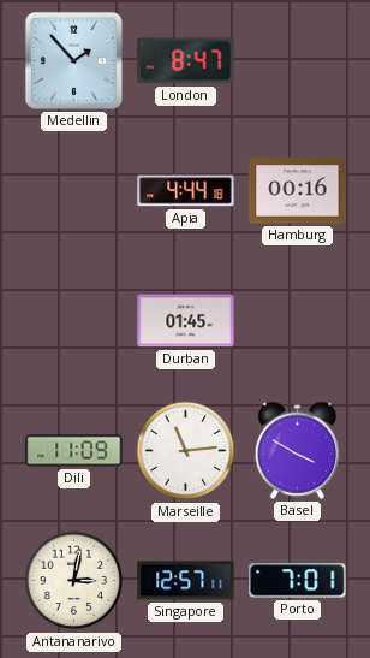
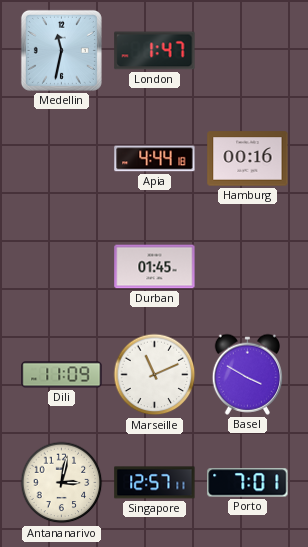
Medellin: 1:53 -> 11:32 (61, 50)
London: 8:47 -> 1:47 (155, 51)
Marseille: 11:14 -> 11:11 (155, 375)
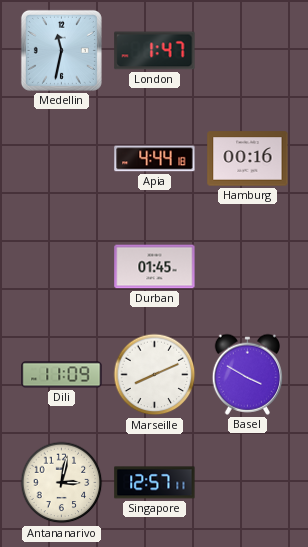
Marseille: 11:11 -> 8:11 (155, 375)
Porto: 7:01 -> none (248, 483)
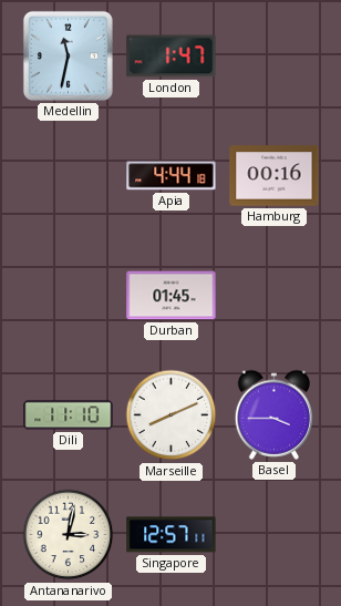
Dili: 11:09 -> 11:10 (69, 415)
Basel: 3:50 -> 3:45 (273, 414)
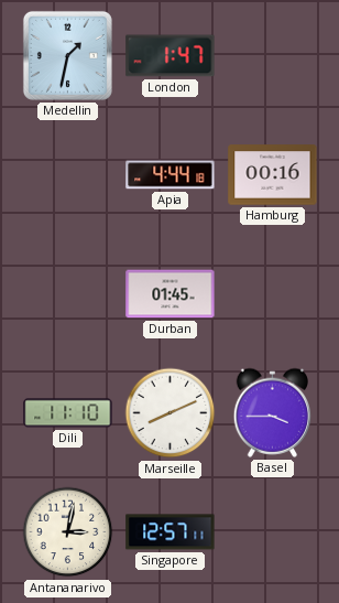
Medellin: 11:32 -> 1:32 (67, 55)
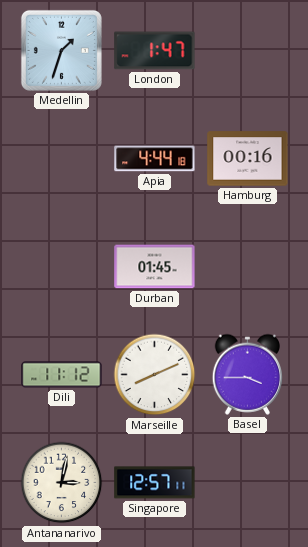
Medellin: 1:32 -> 1:33 (61, 50)
Dili: 11:10 -> 11:12 (62, 375)
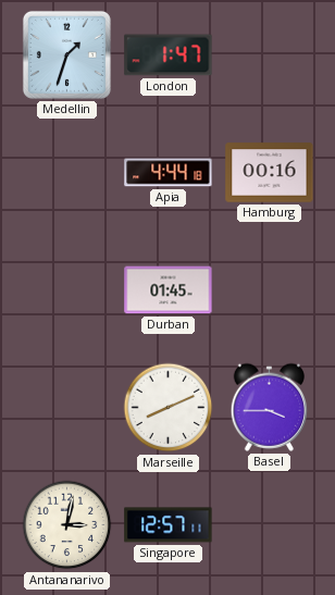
Dili: 11:12 -> none (62, 375)
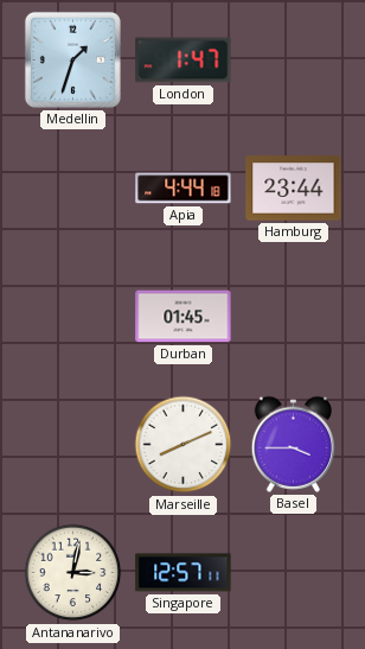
Hamburg: 00:16 -> 23:44 (294, 189)
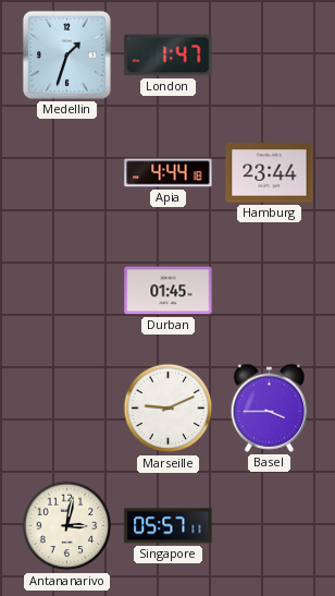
Marseille: 8:11 -> 9:11 (169, 409)
Singapore: 12:57 -> 05:57 (169, 526)
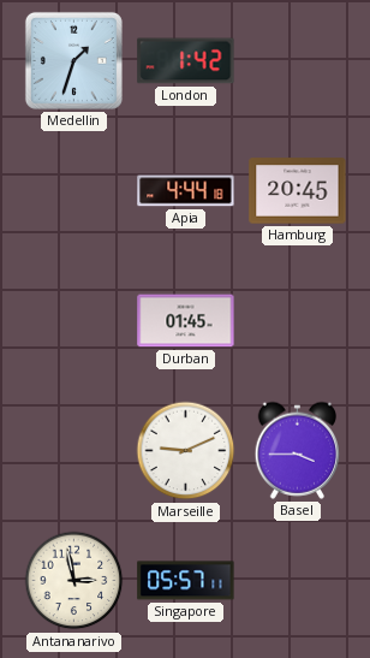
London: 1:47 -> 1:42 (186, 61)
Hamburg: 23:44 -> 20:45 (298, 191)
Antananarivo: 3:02 -> 2:58 (74, 581)
